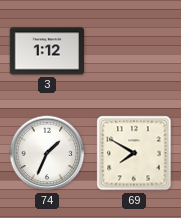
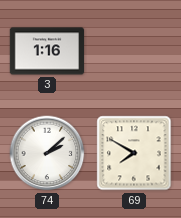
3: 1:12 -> 1:16 (47, 51)
74: 1:34 -> 2:08 (47, 153)
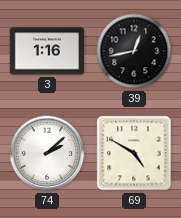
39: none -> 12:43 (134, 51)
69: 7:50 -> 4:50 (134, 153)
